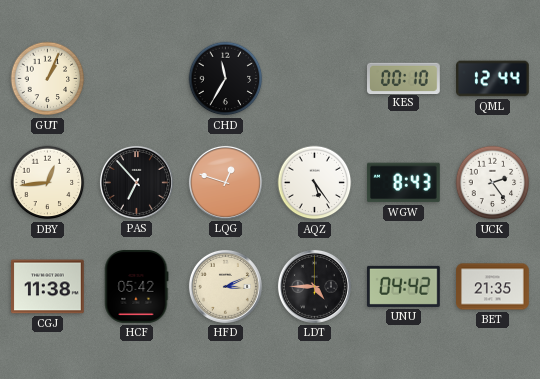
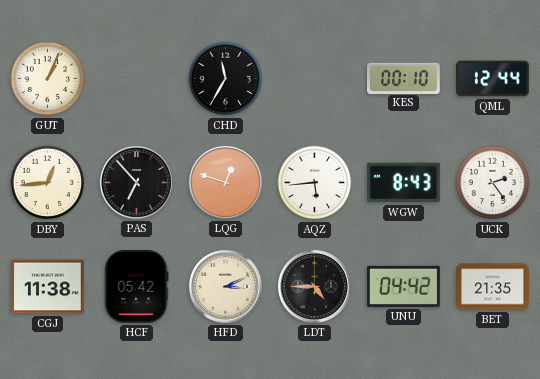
AQZ: 5:24 -> 5:44 (315, 183)
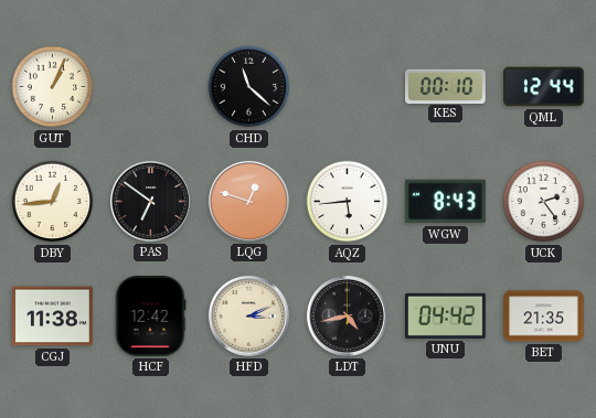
CHD: 11:35 -> 11:22 (249, 87)
PAS: 6:53 -> 6:51 (150, 201)
HCF: 05:42 -> 12:42 (150, 317)
LDT: 4:45 -> 4:43 (347, 315)
